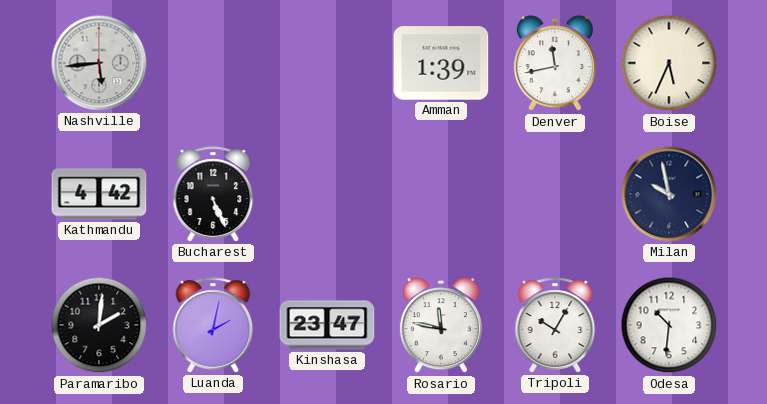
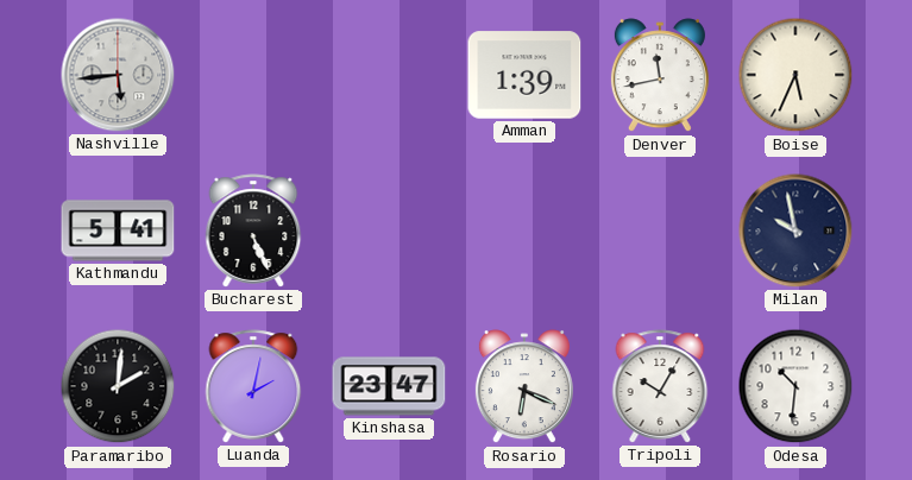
Kathmandu: 4:42 -> 5:41 (118, 230)
Rosario: 11:47 -> 6:19 (524, 387)
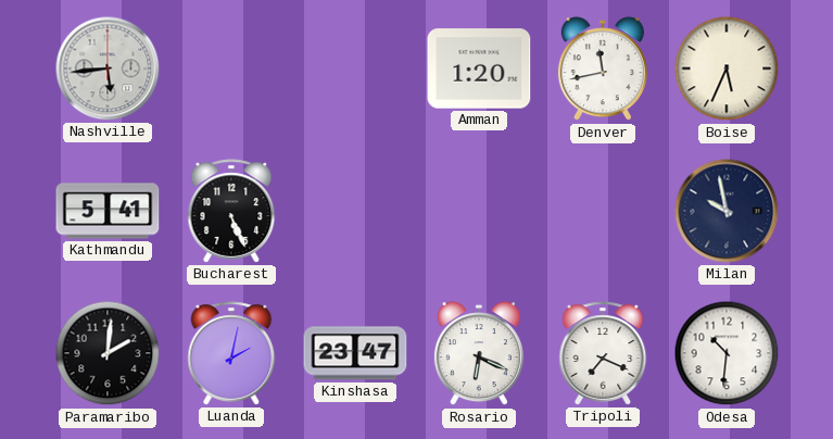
Amman: 1:39 -> 1:20 (479, 68)
Tripoli: 10:05 -> 7:19 (603, 353)
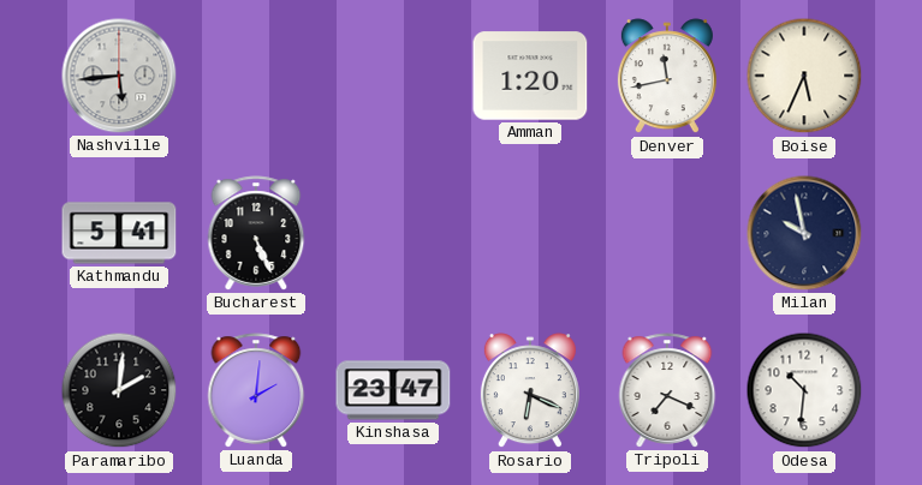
Luanda: 2:02 -> 2:01 (256, 390)
